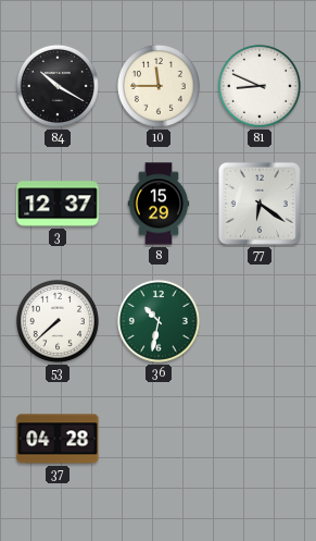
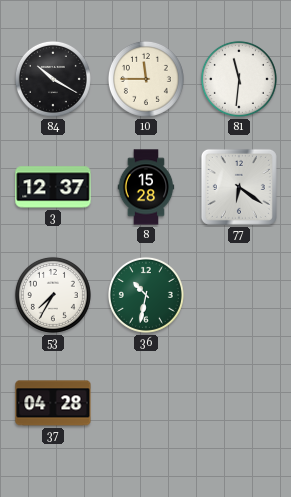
81: 8:49 -> 11:31 (239, 79)
8: 15:29 -> 15:28 (146, 187)
53: 7:38 -> 7:35 (53, 295)
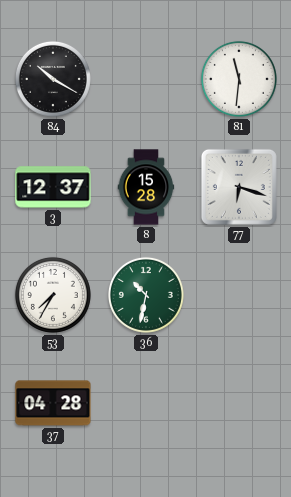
10: 11:45 -> none (146, 79)
77: 6:21 -> 6:18 (239, 187)
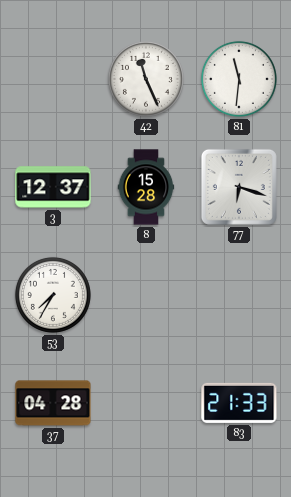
84: 10:20 -> none (53, 79)
42: none -> 11:26 (146, 79)
36: 10:32 -> none (146, 295)
83: none -> 21:33 (239, 403)
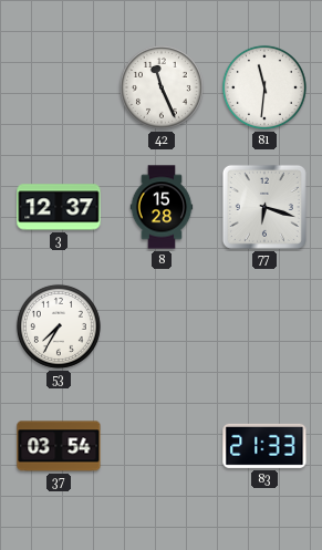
37: 04:28 -> 03:54 (59, 446)
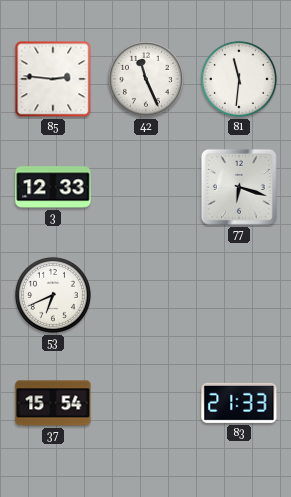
85: none -> 2:46 (53, 79)
3: 12:37 -> 12:33 (53, 187)
8: 15:28 -> none (162, 207)
53: 7:35 -> 6:41 (53, 295)
37: 03:54 -> 15:54 (53, 403)
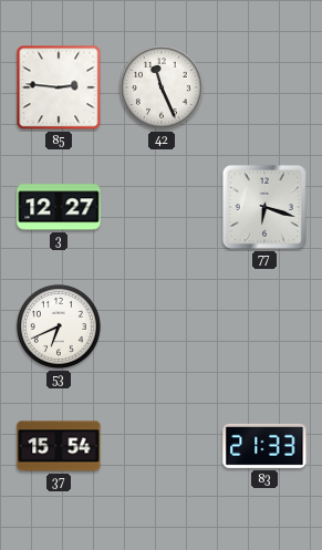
81: 11:31 -> none (239, 79)
3: 12:33 -> 12:27 (59, 207)
